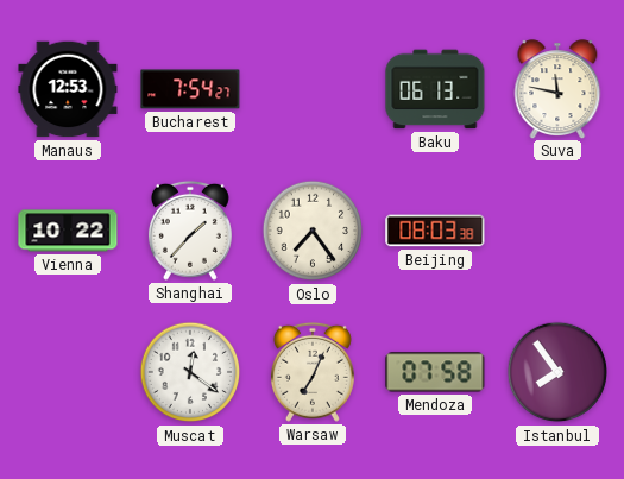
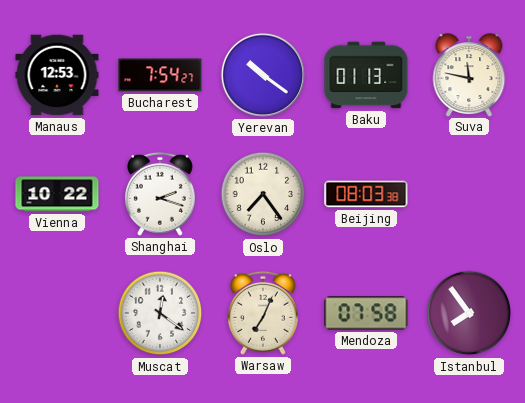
Yerevan: none -> 10:21 (263, 75)
Baku: 06:13 -> 01:13 (366, 75)
Shanghai: 1:37 -> 2:18 (160, 194)
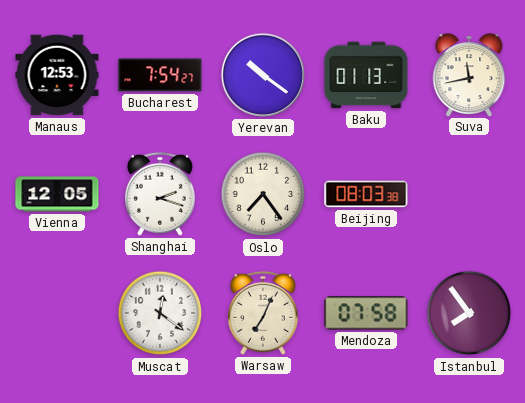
Suva: 11:47 -> 11:43 (469, 75)
Vienna: 10:22 -> 12:05 (57, 194)
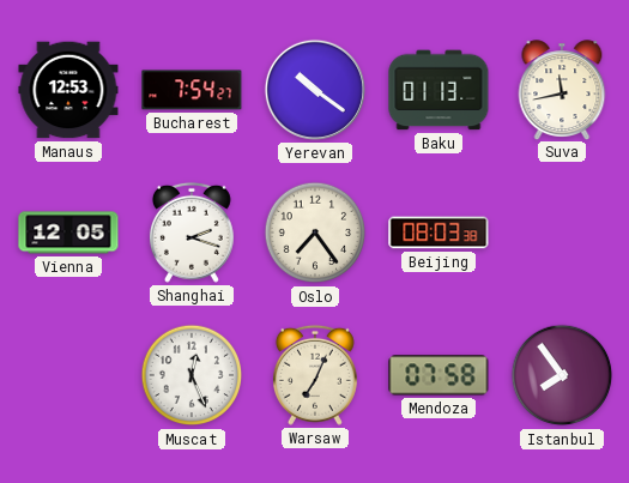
Muscat: 12:21 -> 12:26 (192, 375)
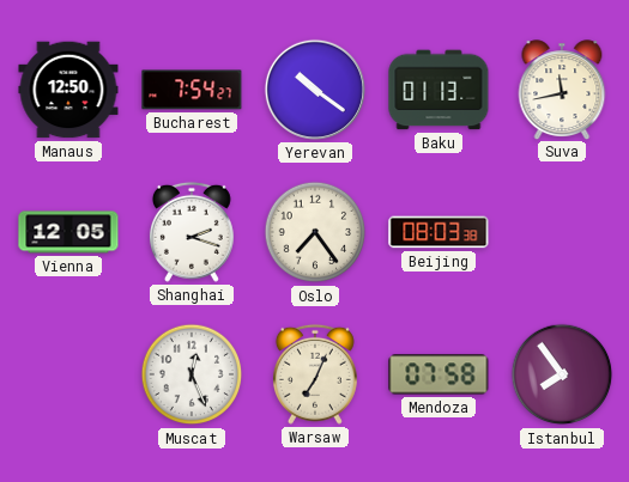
Manaus: 12:53 -> 12:50 (68, 90)
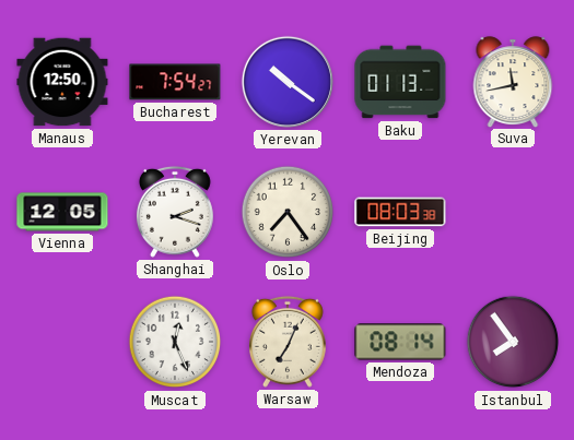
Mendoza: 07:58 -> 08:14 (400, 342)
